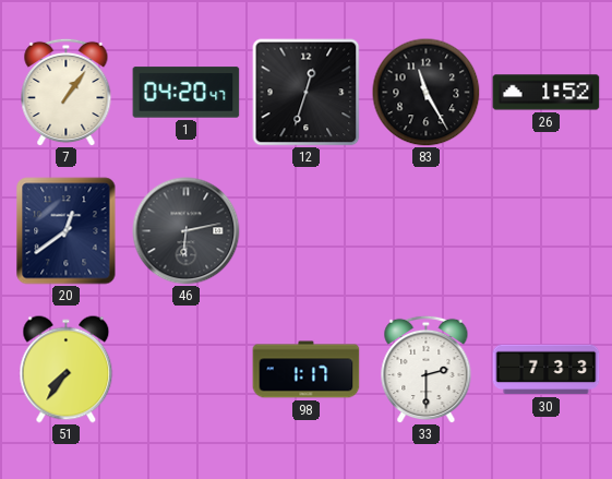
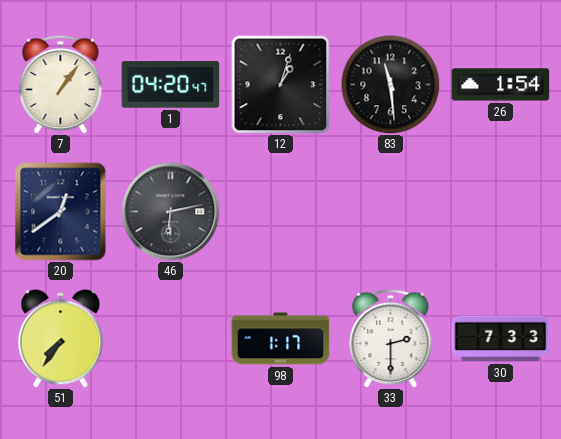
12: 12:33 -> 1:03 (281, 85)
83: 11:25 -> 11:29 (391, 85)
26: 1:52 -> 1:54 (501, 85)
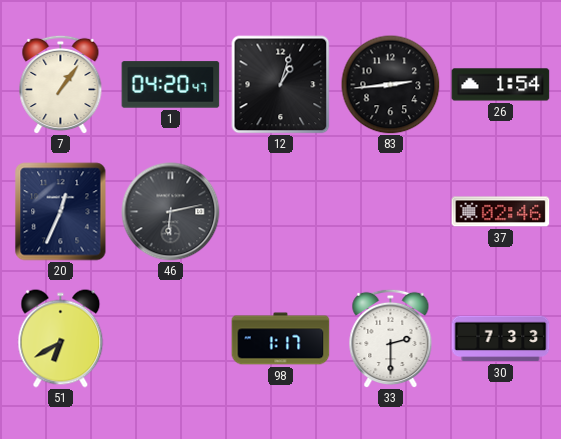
83: 11:29 -> 2:44 (391, 85)
20: 12:39 -> 12:34 (61, 212)
37: none -> 02:46 (501, 212)
51: 7:36 -> 6:40 (61, 339)
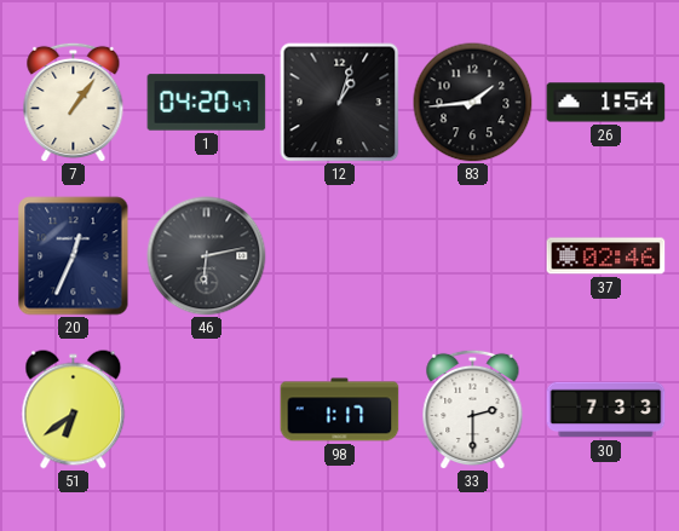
83: 2:44 -> 1:44 (473, 103)
51: 6:40 -> 6:39 (74, 410)
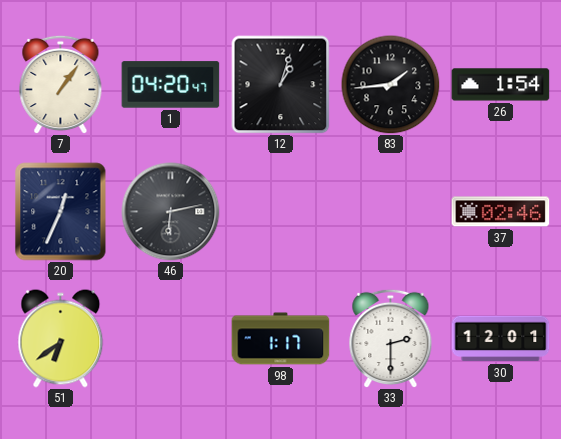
30: 7:33 -> 12:01 (501, 339)
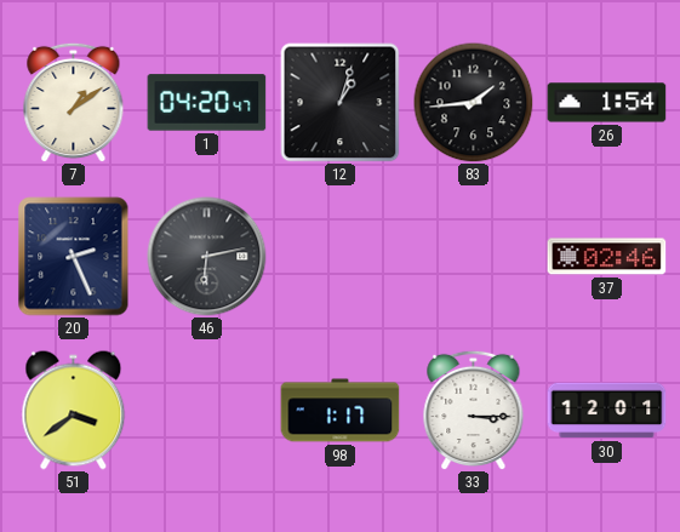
7: 1:06 -> 1:09 (74, 102)
20: 12:34 -> 2:26 (74, 257)
51: 6:39 -> 3:39 (74, 411)
33: 2:30 -> 3:15 (474, 410)
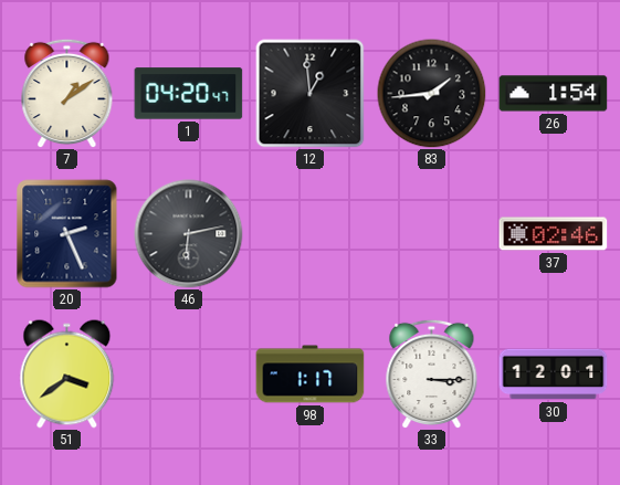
12: 1:03 -> 12:59 (311, 94)
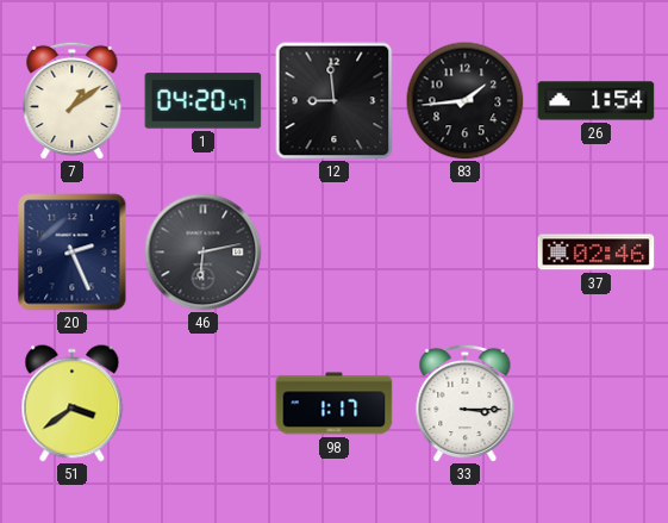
12: 12:59 -> 8:59 (335, 101)
30: 12:01 -> none (554, 375)
